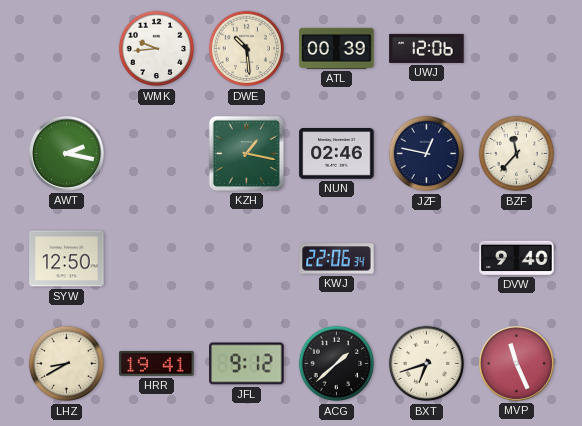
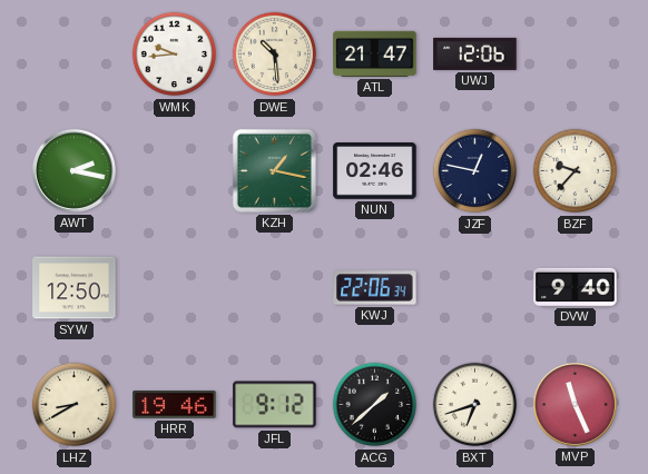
ATL: 00:39 -> 21:47 (375, 53)
BZF: 11:37 -> 9:37 (576, 171)
HRR: 19:41 -> 19:46 (175, 404)
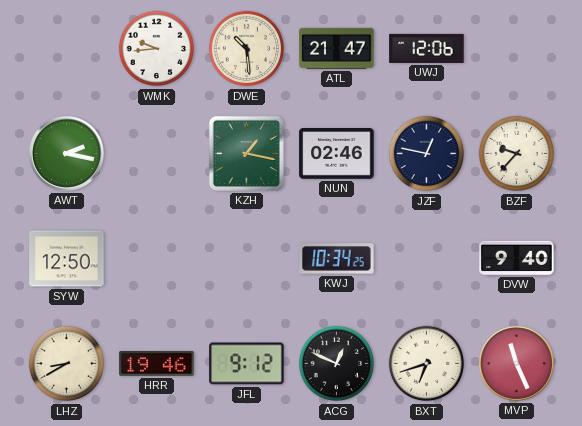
KWJ: 22:06 -> 10:34 (337, 259)
ACG: 1:38 -> 12:49 (337, 364)
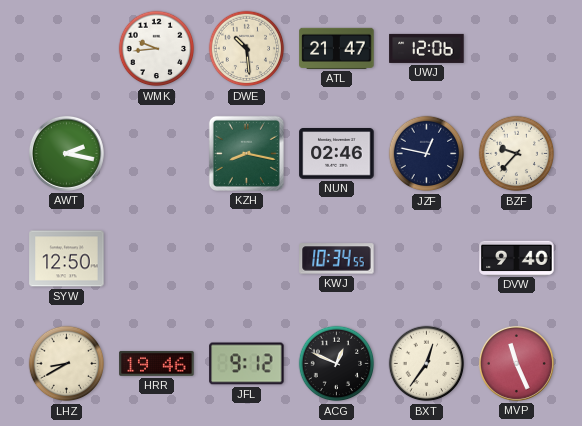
KZH: 1:17 -> 8:17 (246, 153)
KWJ: 10:34:25 -> 10:34:55 (337, 259)
BXT: 6:42 -> 12:36 (427, 364)
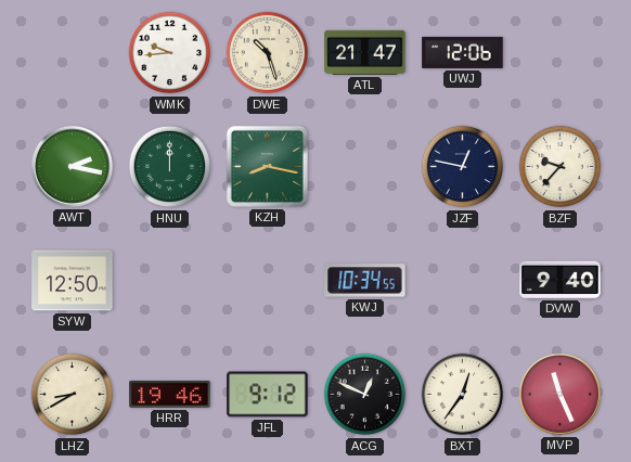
DWE: 10:29 -> 10:27 (268, 53)
HNU: none -> 12:00 (170, 167)
NUN: 02:46 -> none (337, 154)
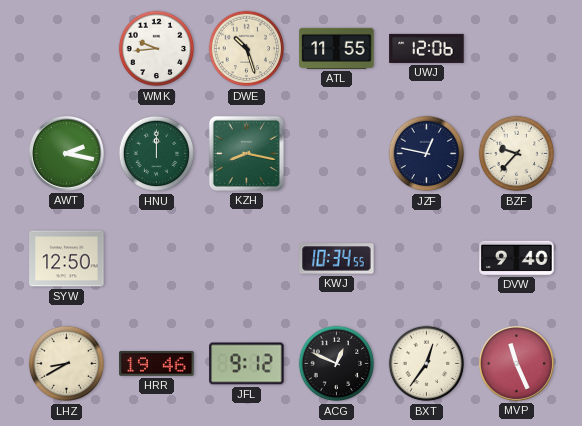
ATL: 21:47 -> 11:55 (337, 48)
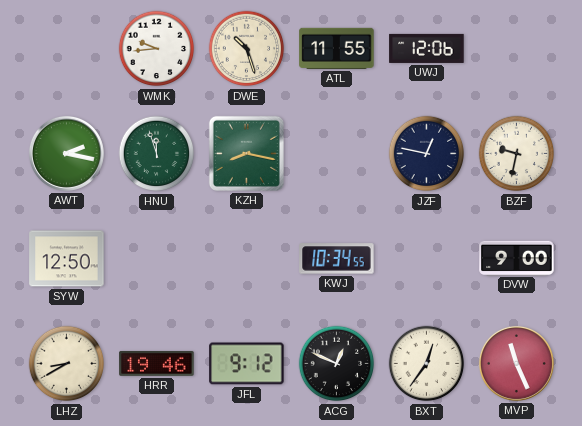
HNU: 12:00 -> 11:57 (157, 154)
BZF: 9:37 -> 9:32 (517, 154)
DVW: 9:40 -> 9:00 (517, 258)
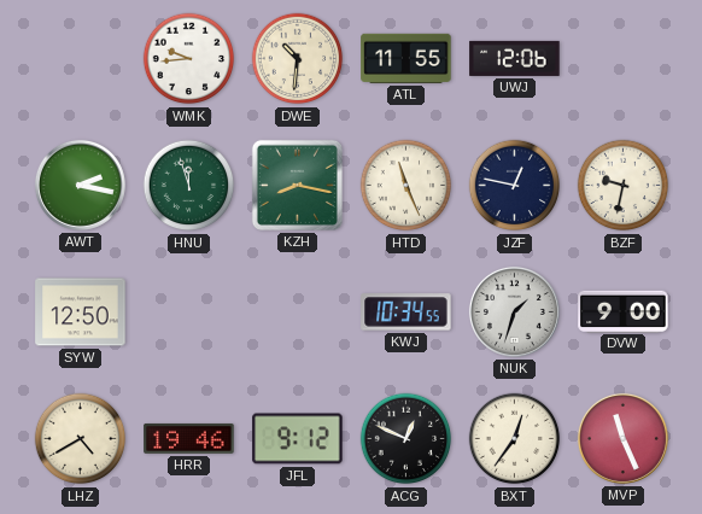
DWE: 10:27 -> 10:31 (298, 59)
HTD: none -> 11:26 (406, 186)
NUK: none -> 1:33 (514, 311)
LHZ: 8:40 -> 4:40 (81, 439)
